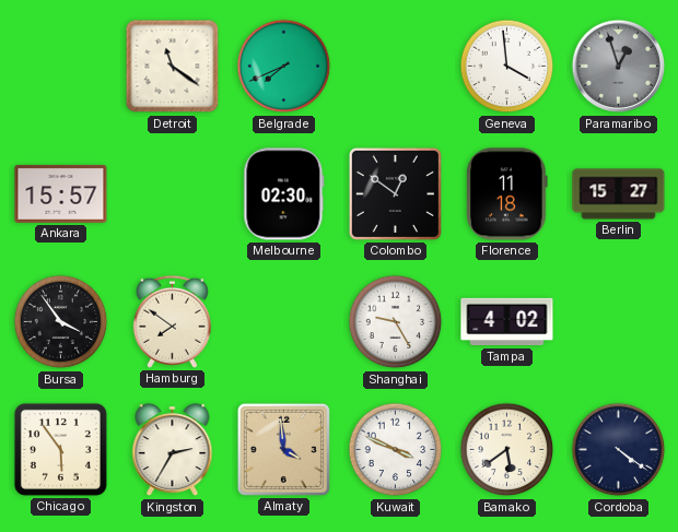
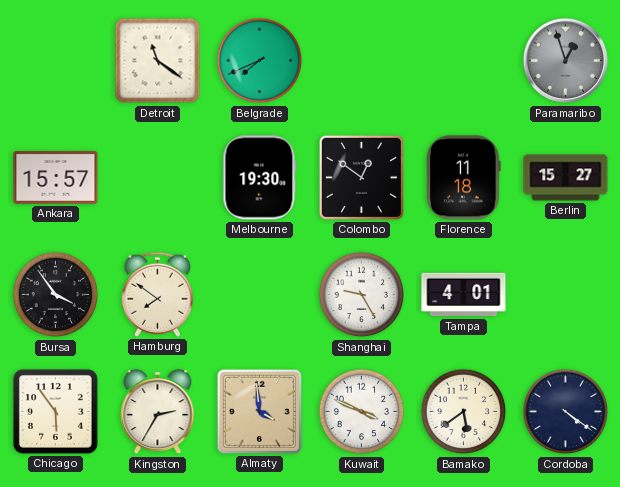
Geneva: 3:59 -> none (507, 67)
Melbourne: 02:30 -> 19:30 (260, 178)
Tampa: 4:02 -> 4:01 (464, 295)
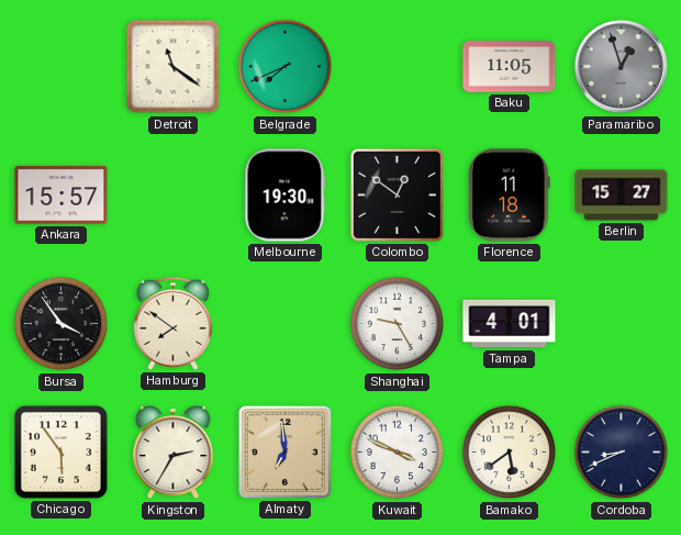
Baku: none -> 11:05 (510, 67)
Almaty: 3:59 -> 6:59 (284, 452)
Cordoba: 4:21 -> 8:41 (622, 453)
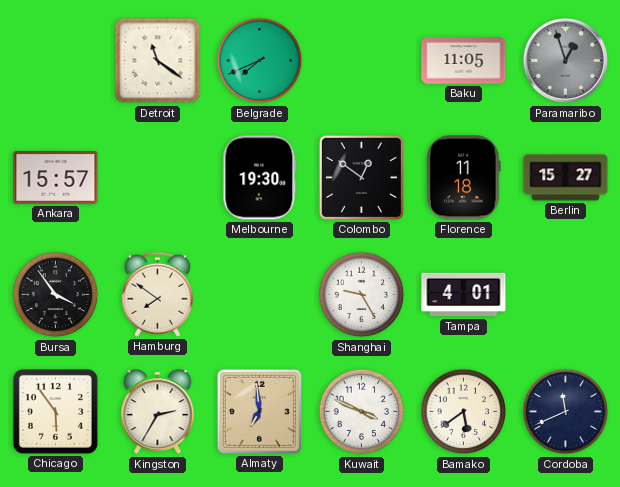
Cordoba: 8:41 -> 11:41 (566, 412)
